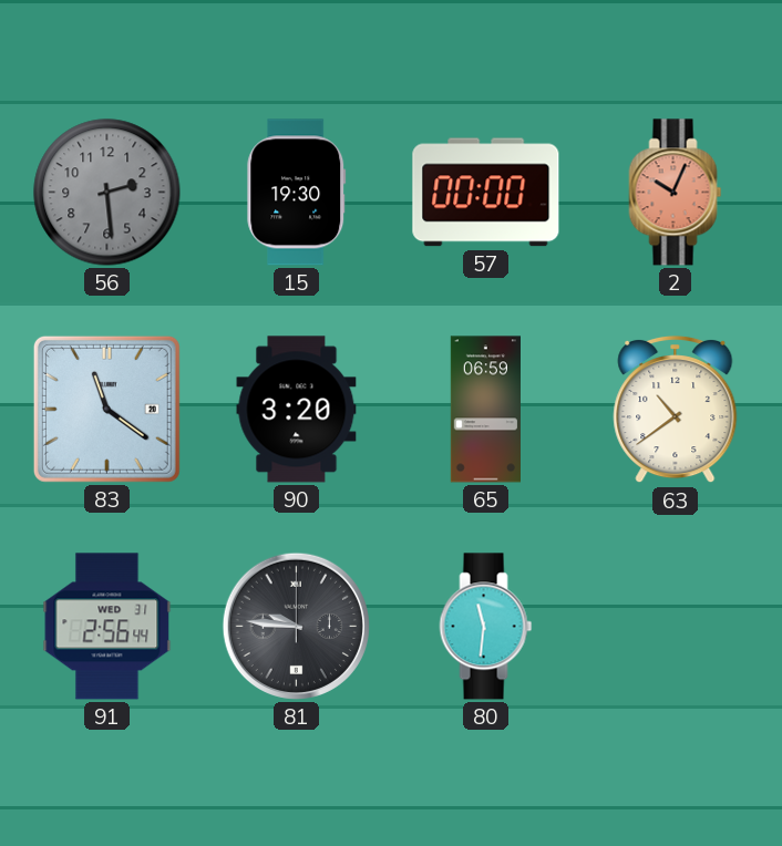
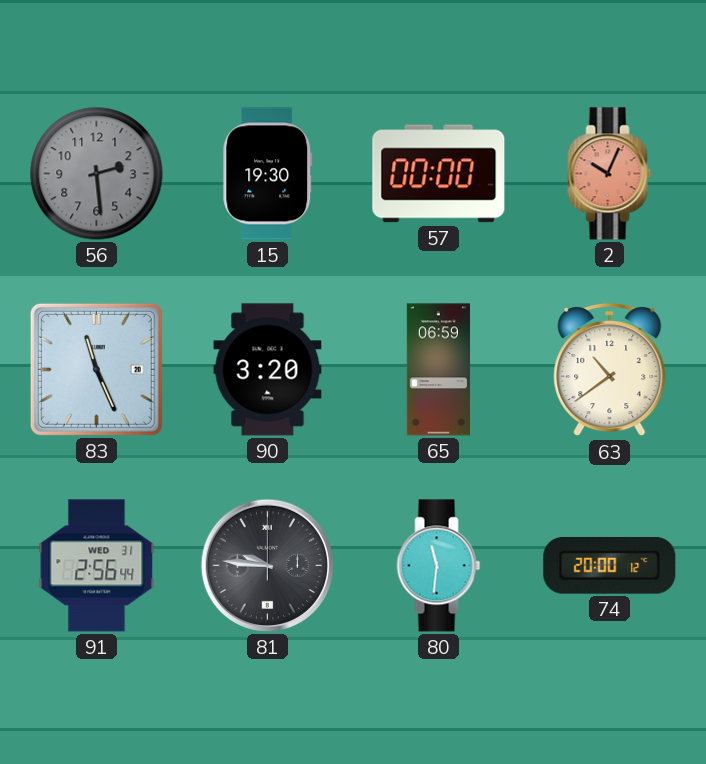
83: 11:21 -> 11:26 (96, 369)
74: none -> 20:00 (610, 565)
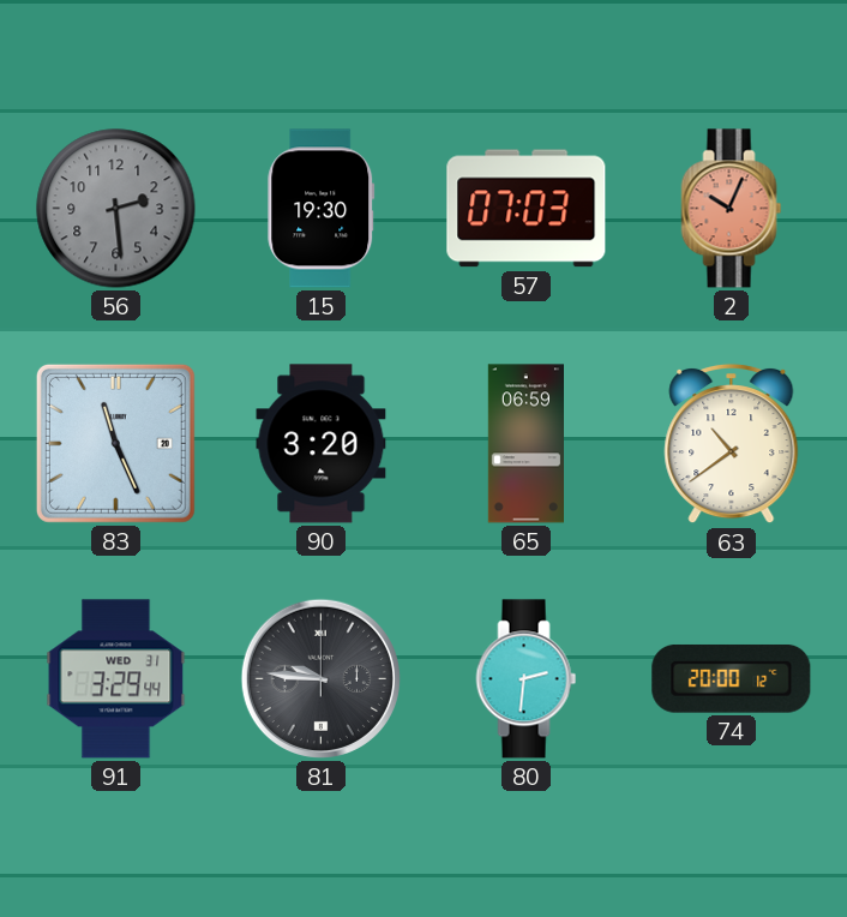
57: 00:00 -> 07:03 (527, 209)
91: 2:56 -> 3:29 (116, 679)
80: 11:31 -> 2:31 (527, 679)
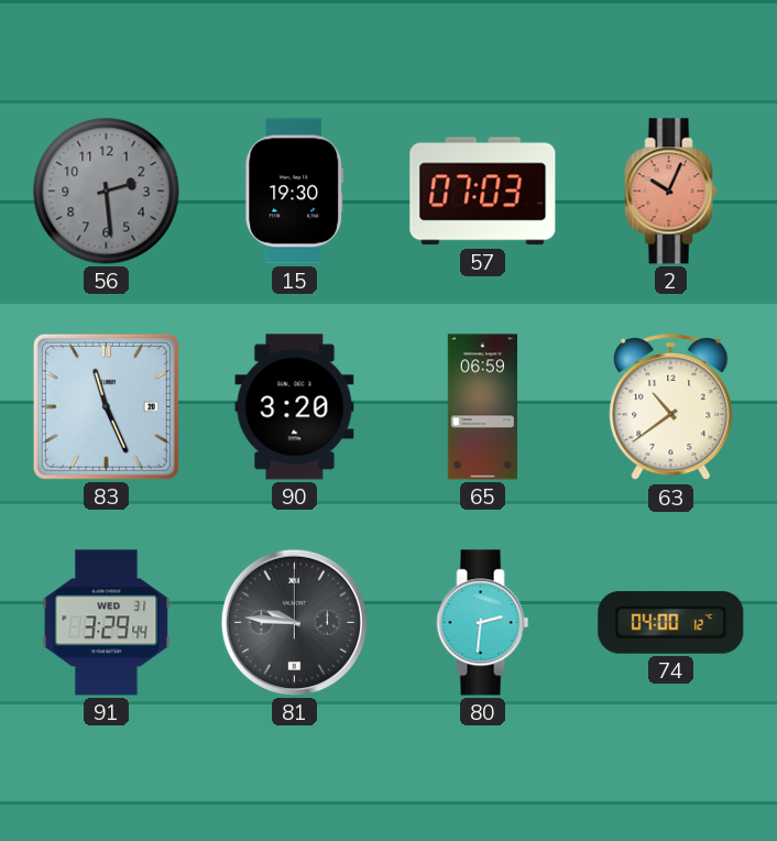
74: 20:00 -> 04:00 (671, 622)
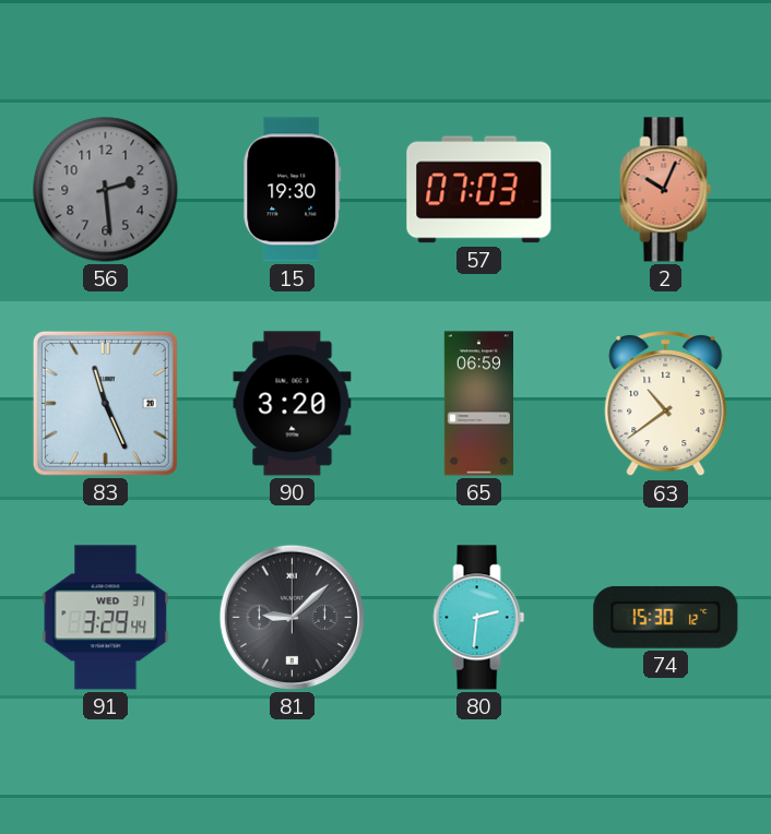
81: 9:46 -> 9:08 (292, 617)
74: 04:00 -> 15:30 (666, 617)
